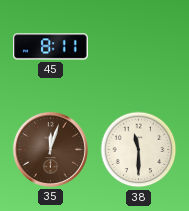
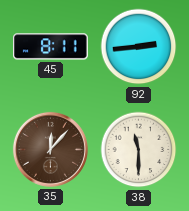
92: none -> 2:44 (139, 47)
35: 12:03 -> 12:07 (50, 149)
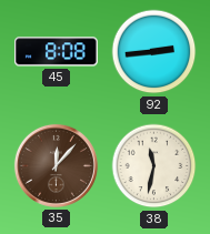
45: 8:11 -> 8:08 (57, 52)
38: 11:30 -> 11:32 (154, 166)
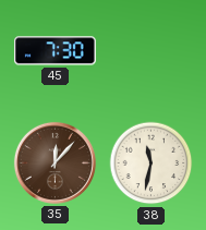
45: 8:08 -> 7:30 (56, 51)
92: 2:44 -> none (154, 52)
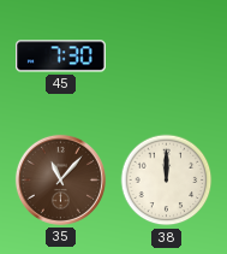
35: 12:07 -> 11:07 (60, 179)
38: 11:32 -> 12:00 (167, 181)
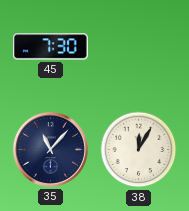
35 dial: brown -> navy (50, 149)
38: 12:00 -> 12:05 (139, 150)
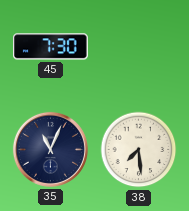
35: 11:07 -> 11:04 (50, 149)
38: 12:05 -> 7:29 (139, 150)
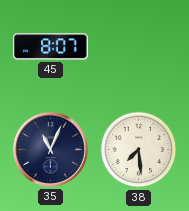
45: 7:30 -> 8:07 (51, 47)
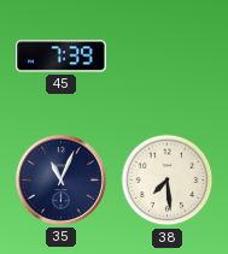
45: 8:07 -> 7:39 (62, 57)
